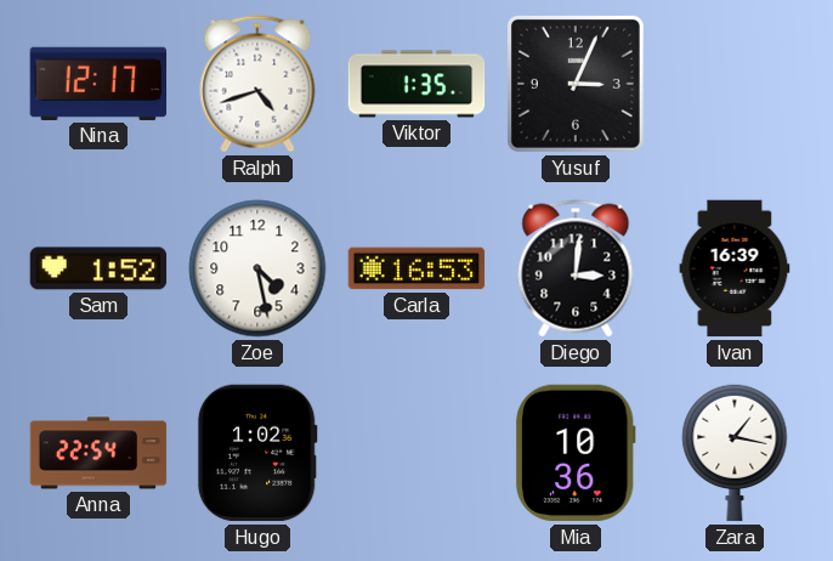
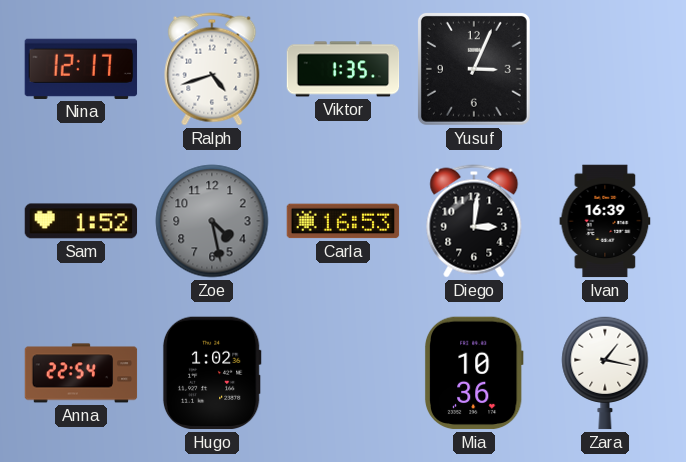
Zoe dial: white -> grey (212, 221)
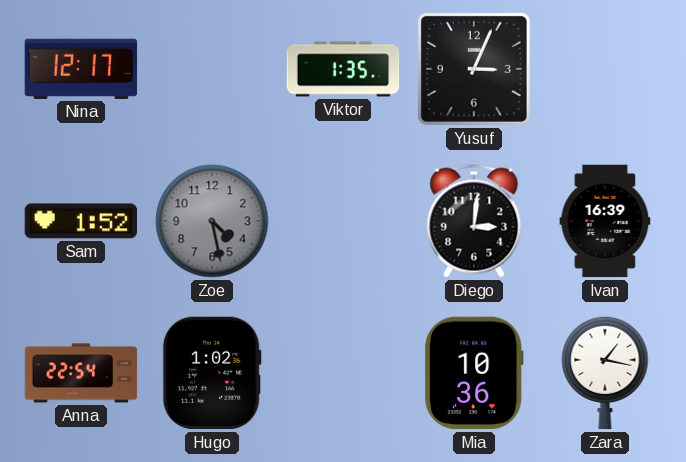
Ralph: 4:42 -> none (212, 69)
Carla: 16:53 -> none (343, 221)
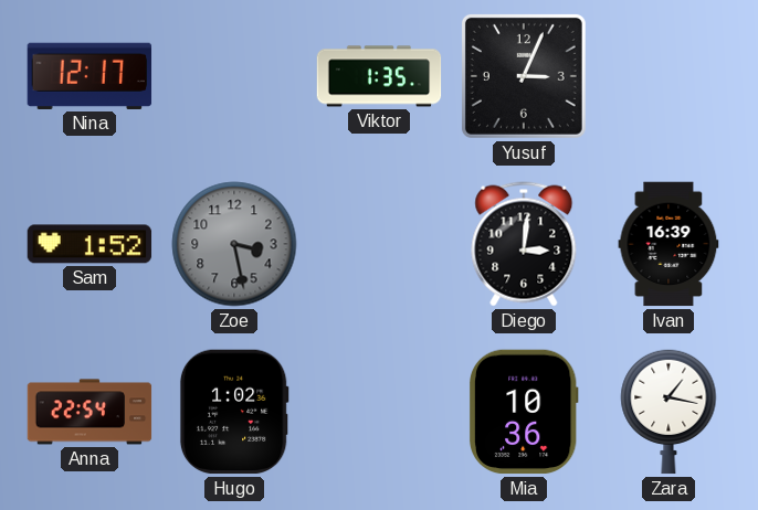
Zoe: 4:28 -> 3:28 (234, 244)
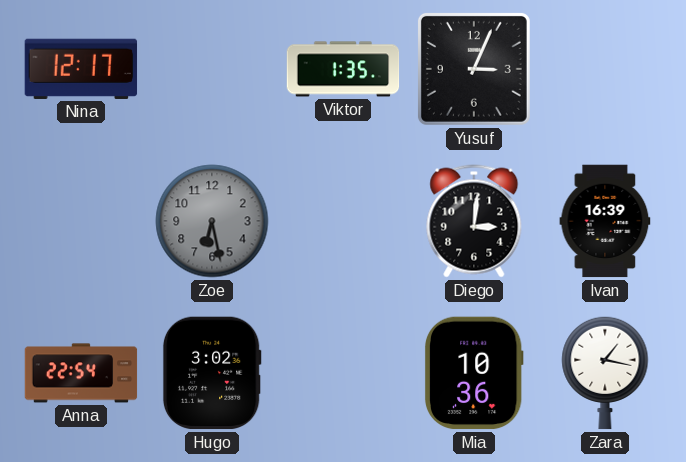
Sam: 1:52 -> none (90, 244)
Zoe: 3:28 -> 6:28 (212, 221)
Hugo: 1:02 -> 3:02 (212, 373)
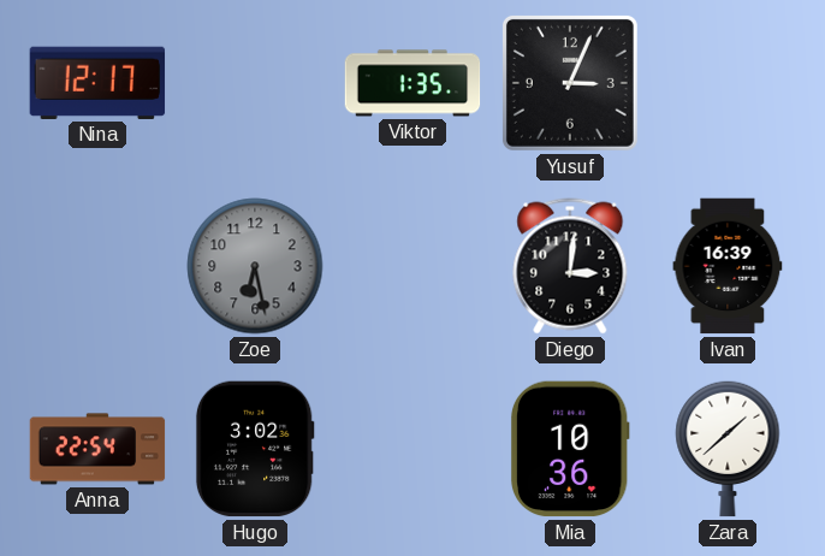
Zara: 1:17 -> 1:38 (728, 449)
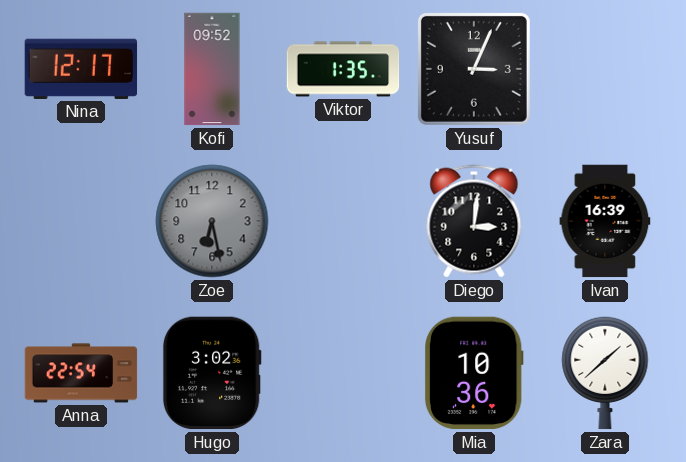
Kofi: none -> 09:52 (212, 69)
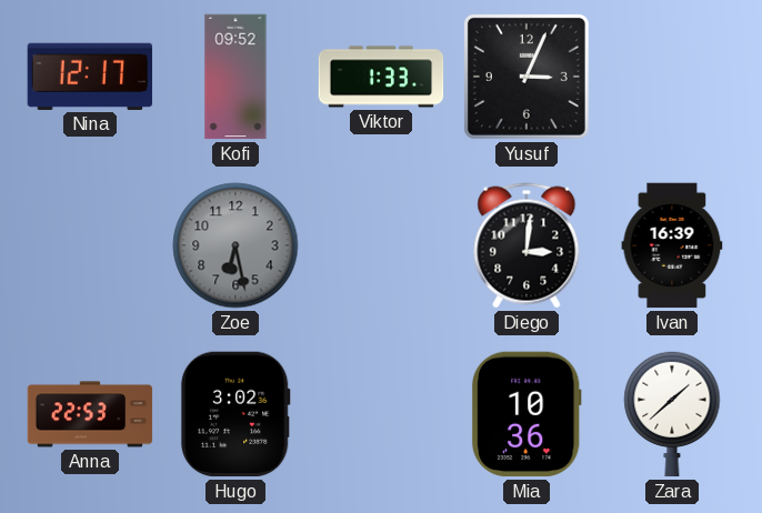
Viktor: 1:35 -> 1:33 (381, 77)
Anna: 22:54 -> 22:53 (90, 414)
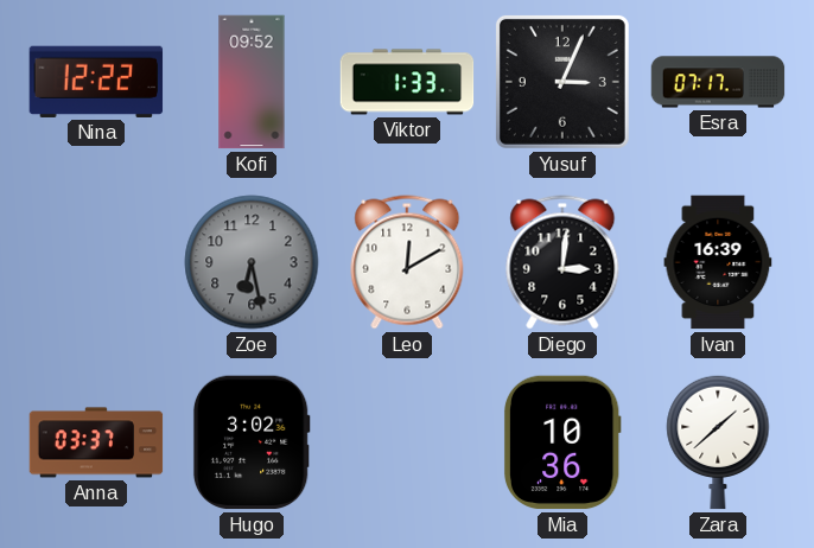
Nina: 12:17 -> 12:22 (96, 82)
Esra: none -> 07:17 (718, 82)
Leo: none -> 12:10 (407, 262)
Anna: 22:53 -> 03:37 (96, 442)
